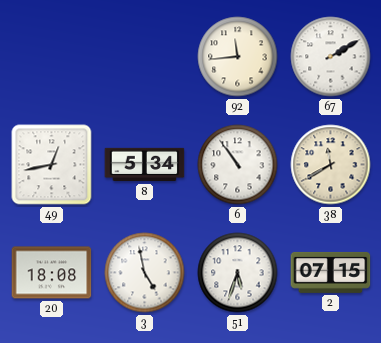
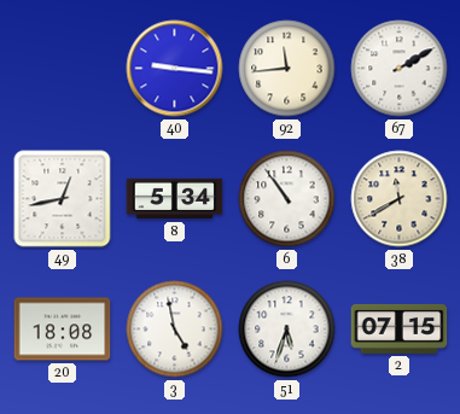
40: none -> 9:16 (175, 69)
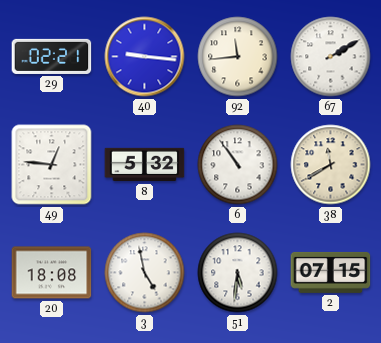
29: none -> 02:21 (52, 56)
49: 12:43 -> 12:46 (52, 165)
8: 5:34 -> 5:32 (145, 165)
51: 5:33 -> 5:31 (238, 273)
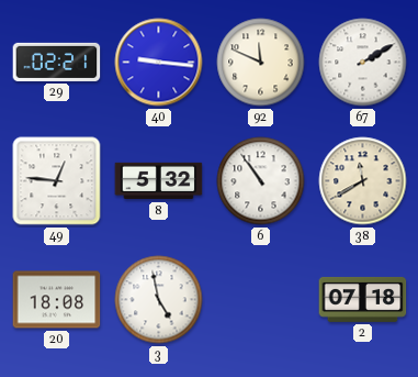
92: 11:44 -> 11:49 (261, 63)
51: 5:31 -> none (238, 273)
2: 07:15 -> 07:18 (363, 299)
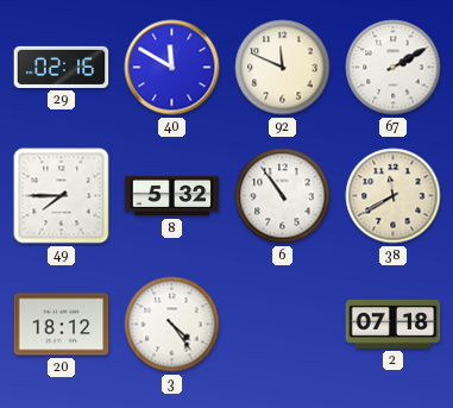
29: 02:21 -> 02:16 (62, 67)
40: 9:16 -> 11:50 (172, 68)
49: 12:46 -> 7:45 (62, 196)
20: 18:08 -> 18:12 (62, 325)
3: 4:58 -> 4:24 (172, 325)
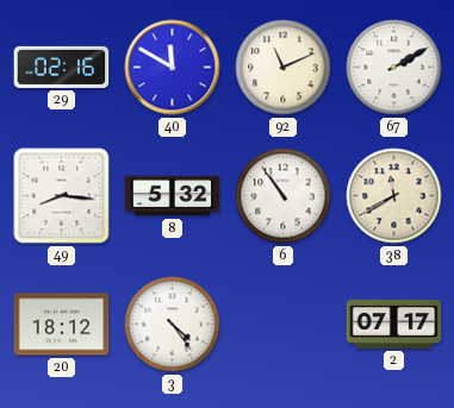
92: 11:49 -> 11:11 (284, 68)
49: 7:45 -> 8:16 (62, 196)
2: 07:18 -> 07:17 (394, 324)
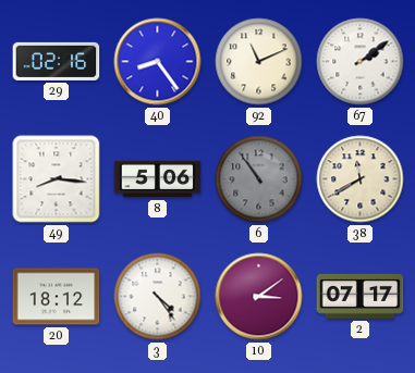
40: 11:50 -> 8:24 (158, 62)
67: 2:10 -> 2:09 (361, 62)
8: 5:32 -> 5:06 (158, 179)
6 dial: white -> grey (259, 179)
10: none -> 3:09 (259, 297)
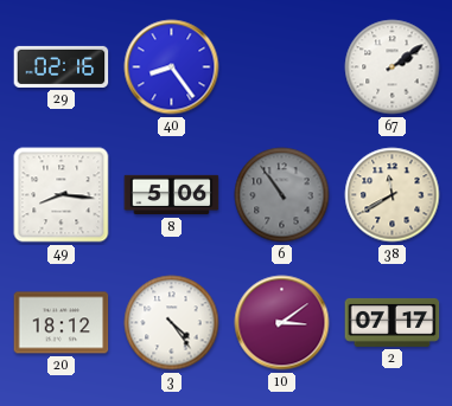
92: 11:11 -> none (259, 62)
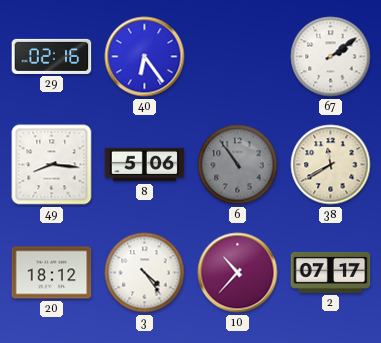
40: 8:24 -> 6:24 (145, 57)
10: 3:09 -> 10:37 (238, 273)
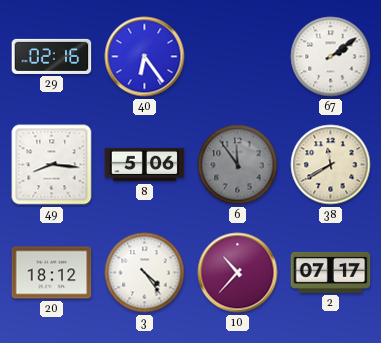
6: 10:54 -> 11:54 (238, 165)
